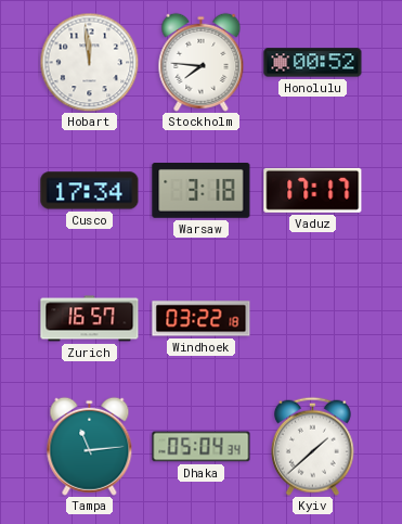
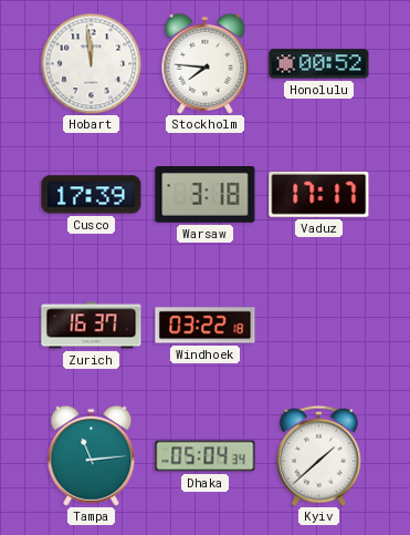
Cusco: 17:34 -> 17:39 (92, 195)
Zurich: 16:57 -> 16:37 (92, 326)
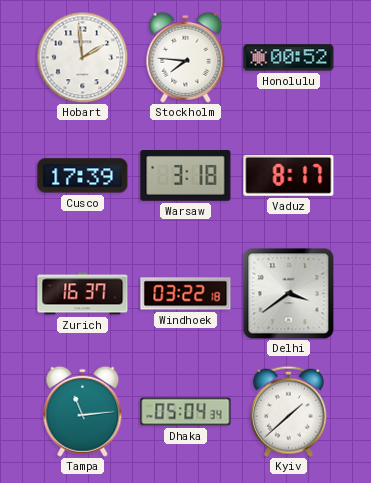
Hobart: 11:59 -> 1:59 (82, 57)
Vaduz: 17:17 -> 8:17 (289, 175)
Delhi: none -> 3:39 (288, 293)
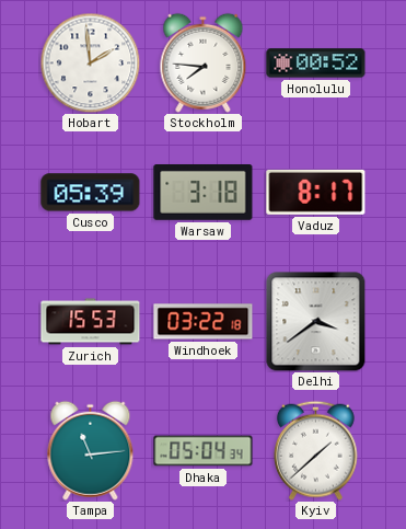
Cusco: 17:39 -> 05:39 (91, 193)
Zurich: 16:37 -> 15:53 (91, 322)
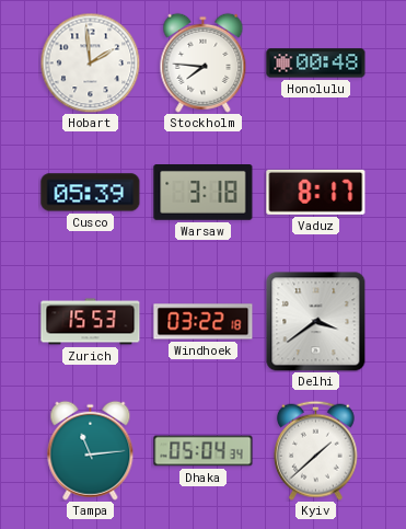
Honolulu: 00:52 -> 00:48 (316, 64)
